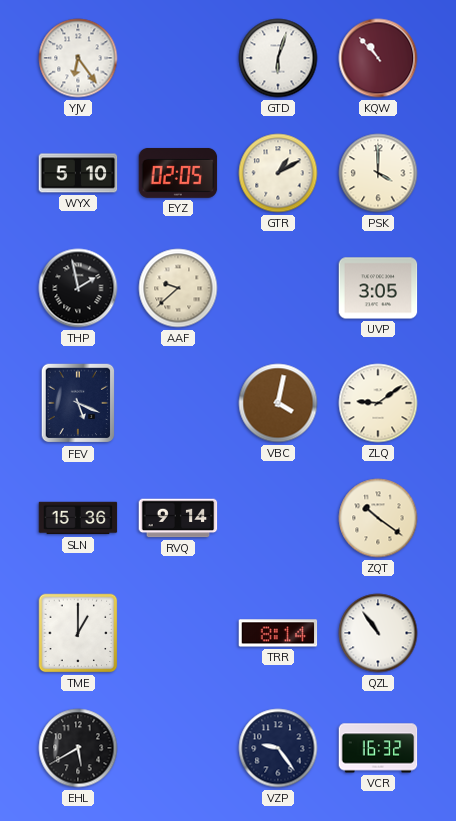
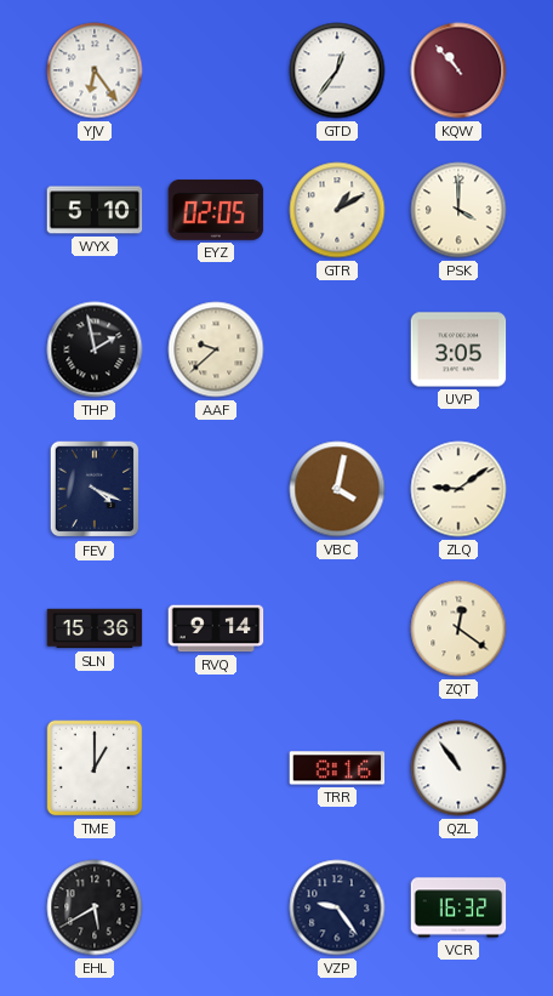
GTD: 6:03 -> 12:36 (337, 70)
FEV: 5:19 -> 4:19 (95, 489)
ZQT: 10:21 -> 12:21 (458, 628)
TRR: 8:14 -> 8:16 (337, 768)
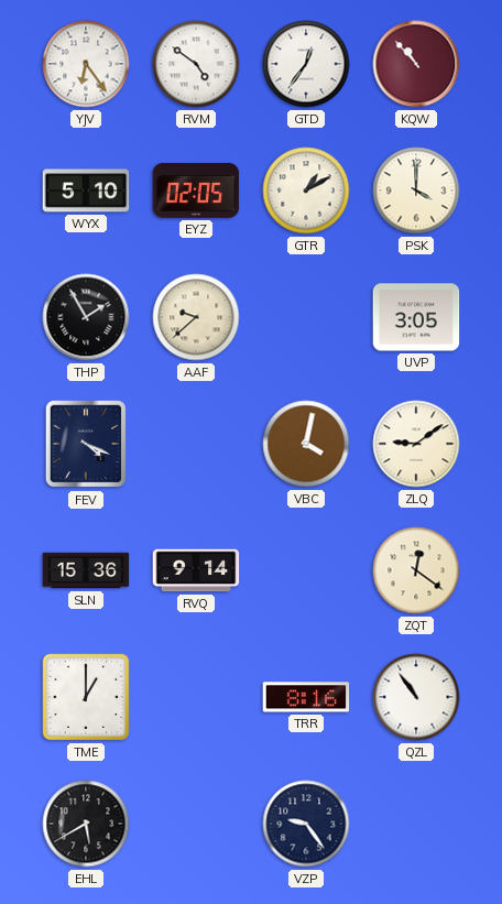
RVM: none -> 4:51 (196, 64)
THP: 1:58 -> 1:55 (86, 317)
VCR: 16:32 -> none (458, 907)
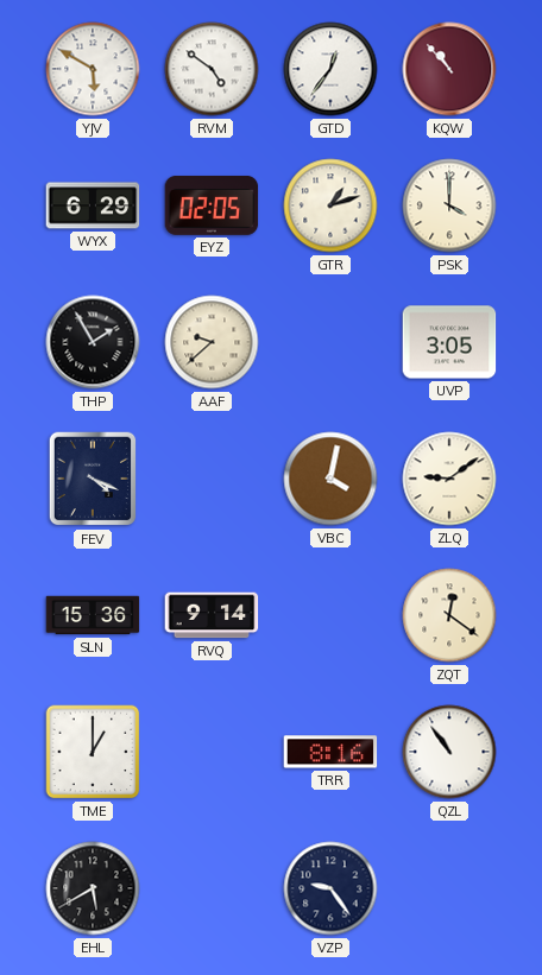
YJV: 6:24 -> 5:50 (93, 69)
WYX: 5:10 -> 6:29 (93, 205)
GTR: 1:10 -> 1:12 (330, 205)
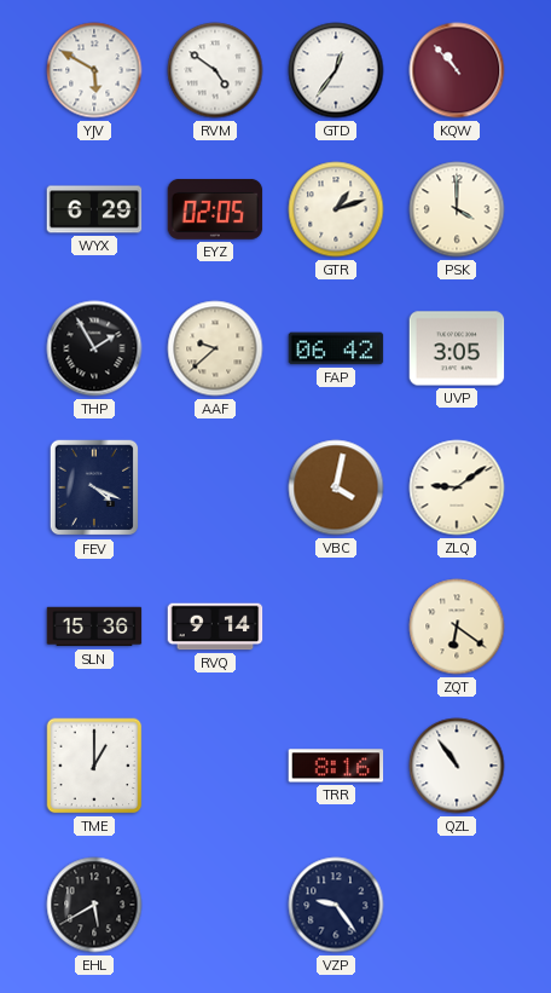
FAP: none -> 06:42 (336, 348)
ZQT: 12:21 -> 6:21 (457, 627)
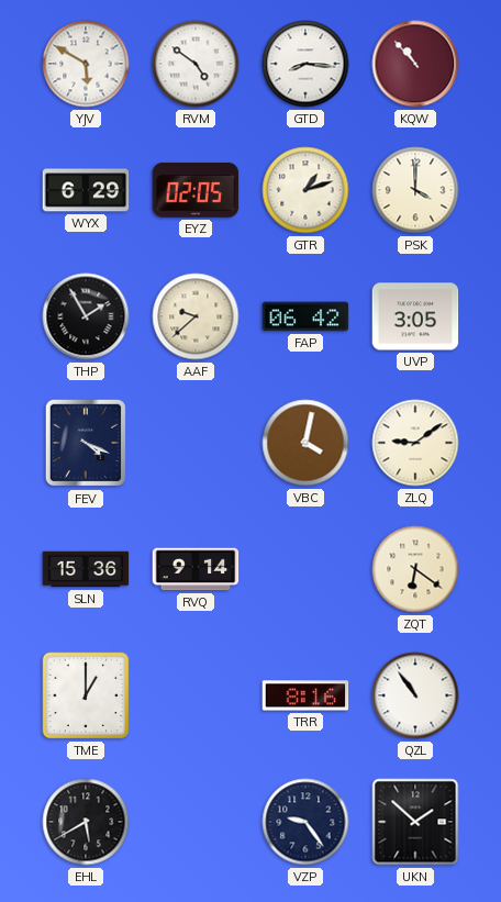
GTD: 12:36 -> 8:16 (305, 64)
UKN: none -> 1:52 (415, 822)
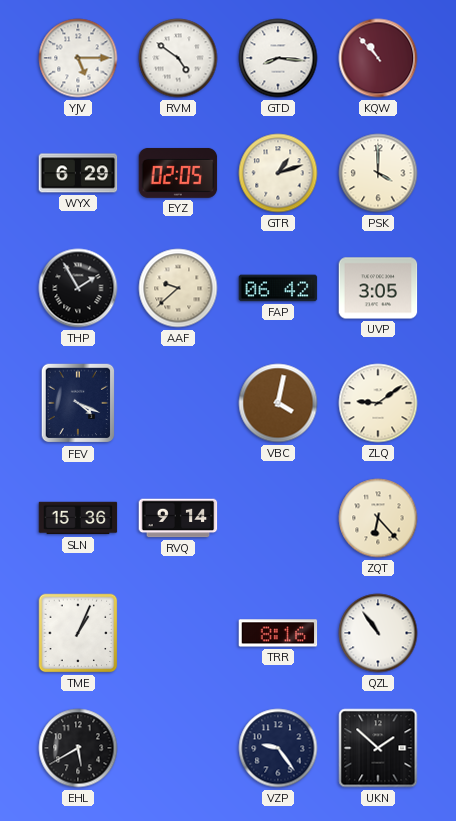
YJV: 5:50 -> 5:15 (78, 58)
ZQT: 6:21 -> 6:23 (378, 518)
TME: 1:00 -> 1:04 (78, 633)
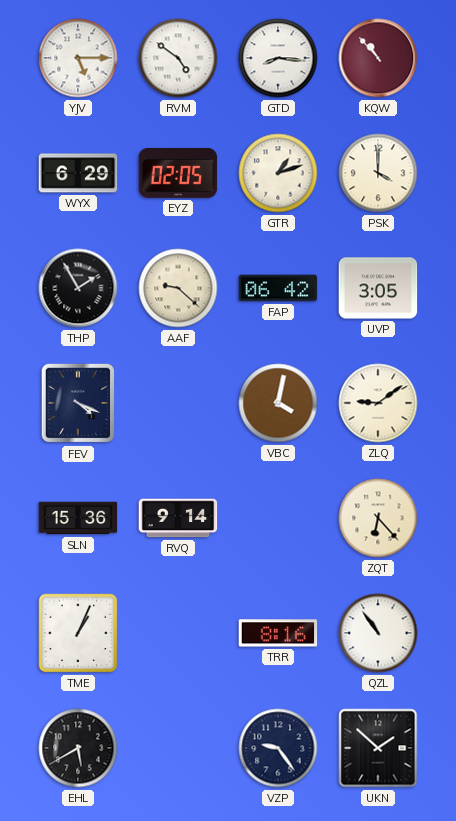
AAF: 9:38 -> 9:22 (178, 288)
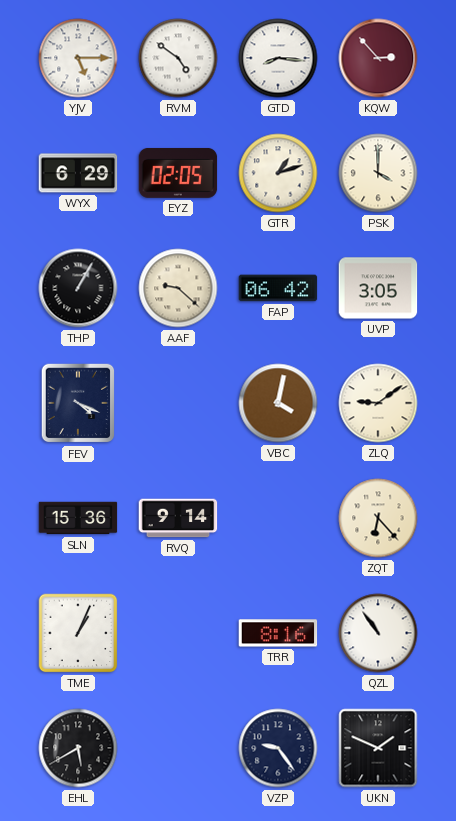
KQW: 10:53 -> 2:53 (378, 58)
THP: 1:55 -> 1:05 (78, 288)
UKN: 1:52 -> 1:49 (378, 748)
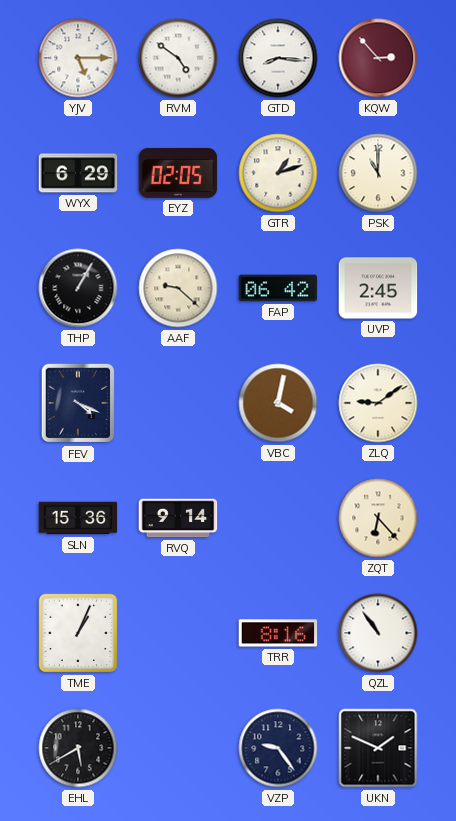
PSK: 4:00 -> 11:00 (378, 173)
UVP: 3:05 -> 2:45 (378, 288)
